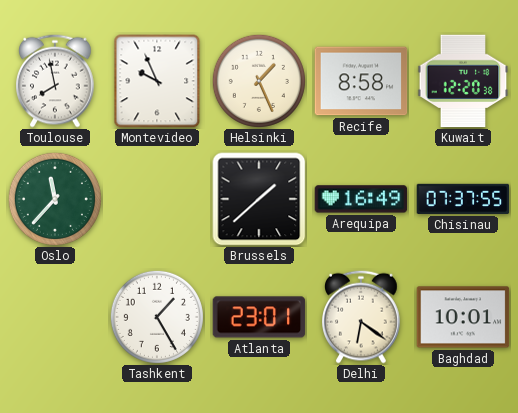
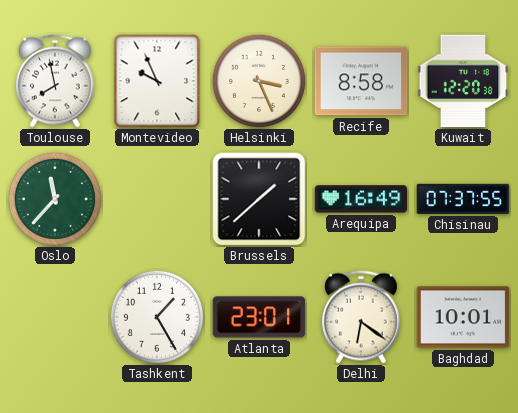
Helsinki: 1:26 -> 3:26 (259, 81)
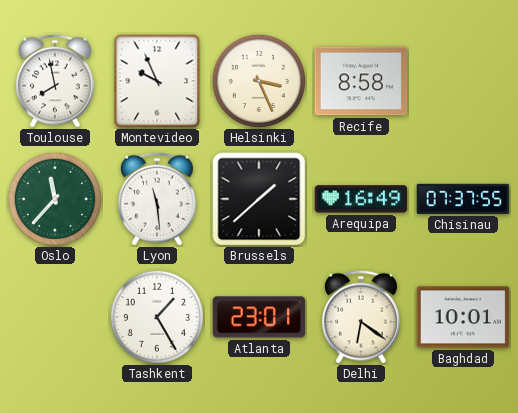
Kuwait: 12:20 -> none (463, 81)
Lyon: none -> 11:29 (158, 199)
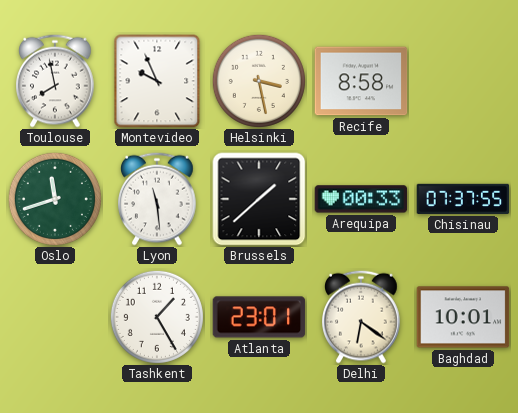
Helsinki: 3:26 -> 3:28 (259, 81)
Oslo: 11:37 -> 11:42 (55, 199)
Arequipa: 16:49 -> 00:33 (361, 199)
